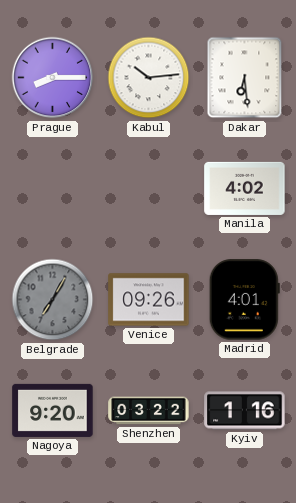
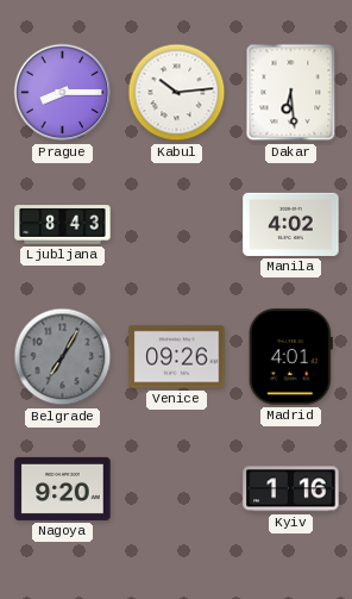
Ljubljana: none -> 8:43 (63, 225)
Shenzhen: 03:22 -> none (149, 411)
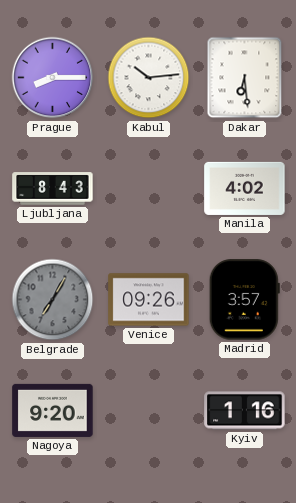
Madrid: 4:01 -> 3:57 (244, 300)
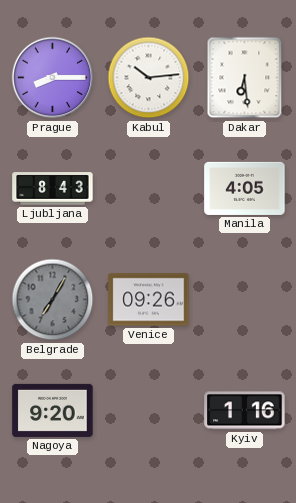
Manila: 4:02 -> 4:05 (245, 188)
Madrid: 3:57 -> none (244, 300)
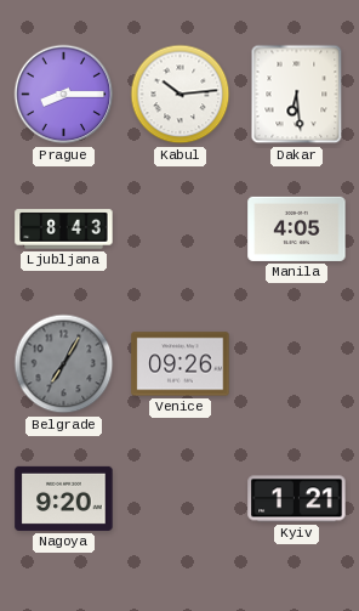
Kyiv: 1:16 -> 1:21 (297, 499)
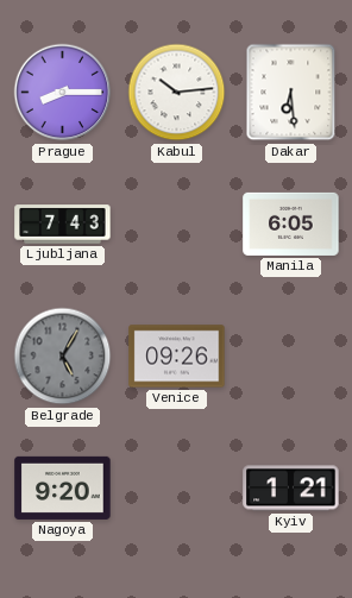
Ljubljana: 8:43 -> 7:43 (63, 225)
Manila: 4:05 -> 6:05 (291, 224)
Belgrade: 7:05 -> 5:05 (63, 357)
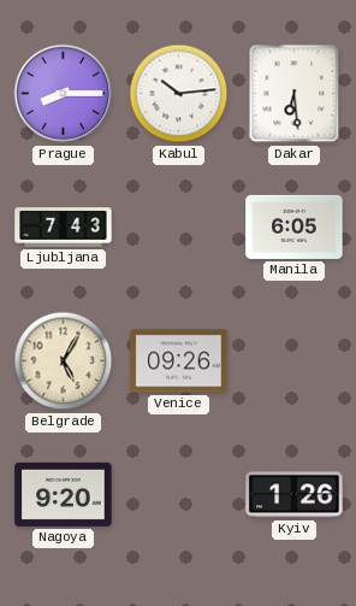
Belgrade dial: grey -> cream (64, 361)
Kyiv: 1:21 -> 1:26 (295, 495)
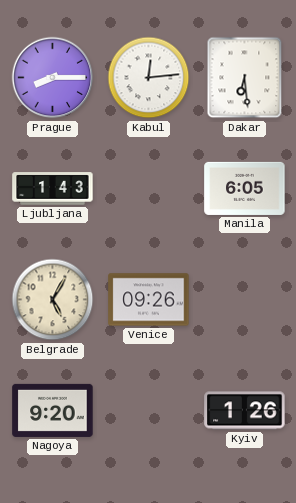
Kabul: 10:14 -> 12:14 (149, 78)
Ljubljana: 7:43 -> 1:43 (53, 189)
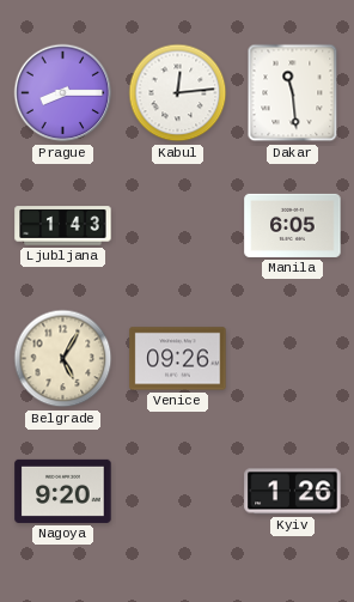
Dakar: 6:29 -> 11:29 (293, 93)
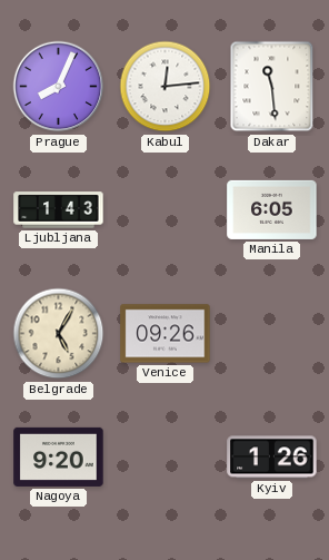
Prague: 8:15 -> 8:04 (59, 87)
